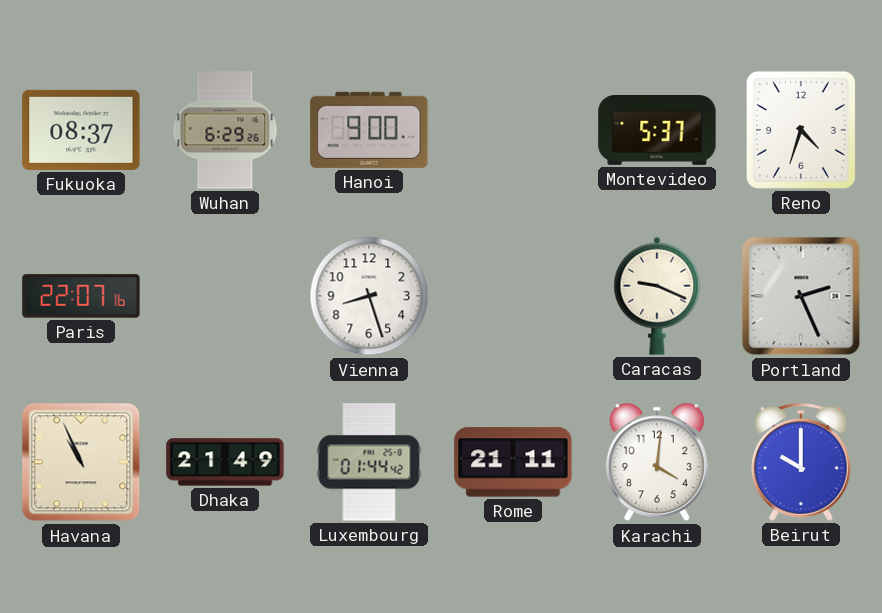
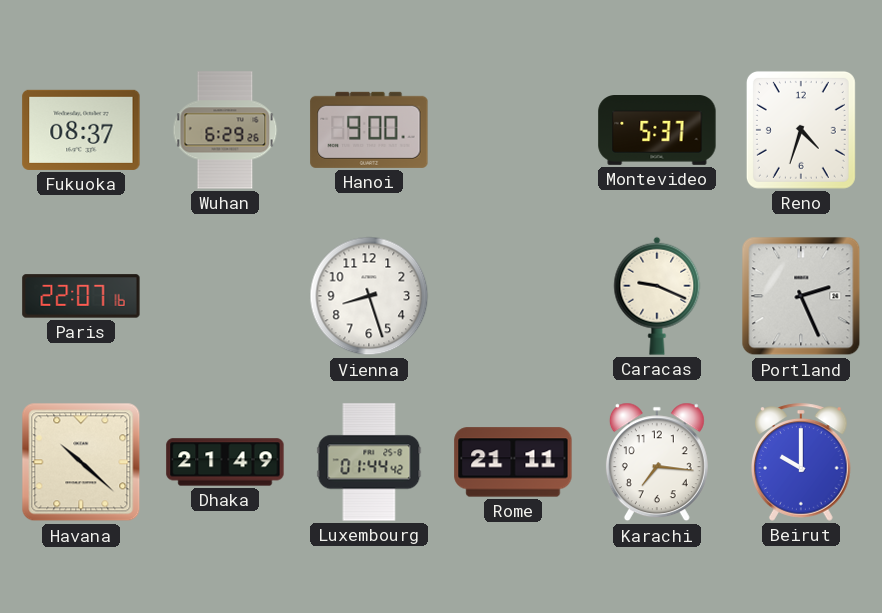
Havana: 10:56 -> 10:22 (81, 462)
Karachi: 4:01 -> 7:16 (657, 462)
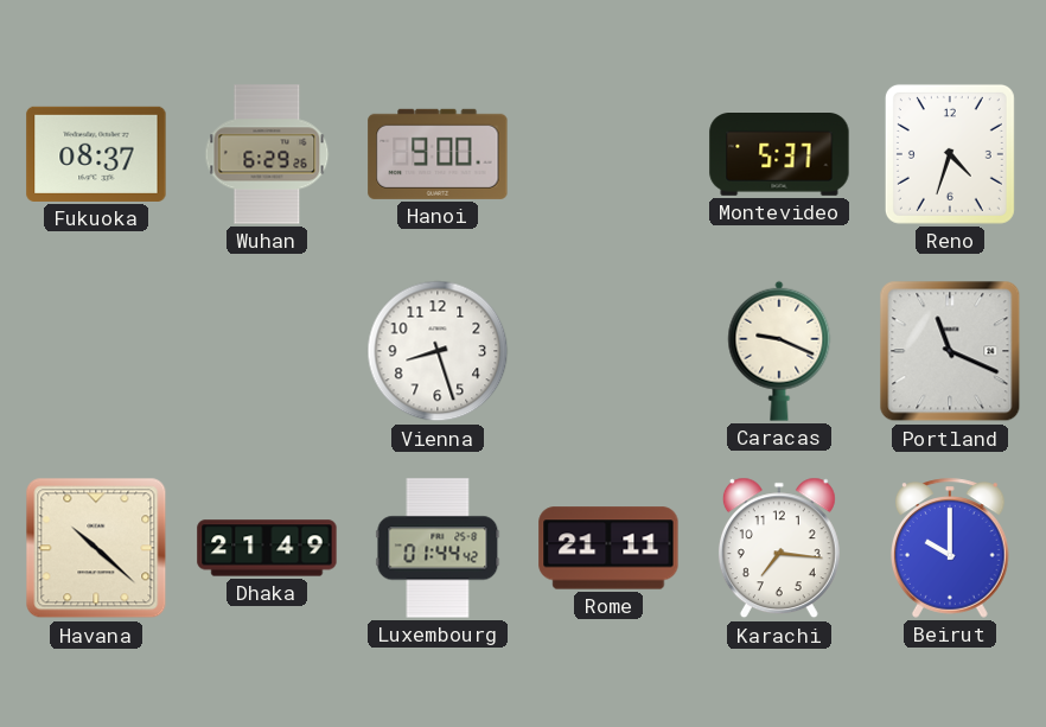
Paris: 22:07 -> none (81, 296)
Portland: 2:26 -> 11:19 (950, 351)
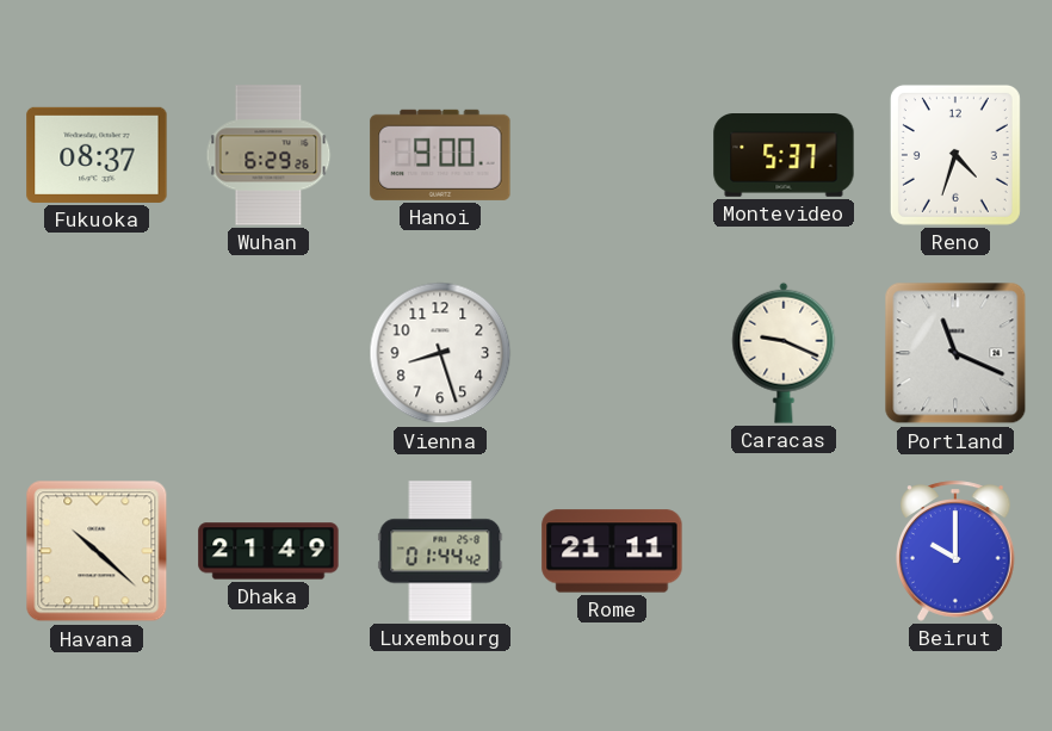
Karachi: 7:16 -> none (779, 548)
